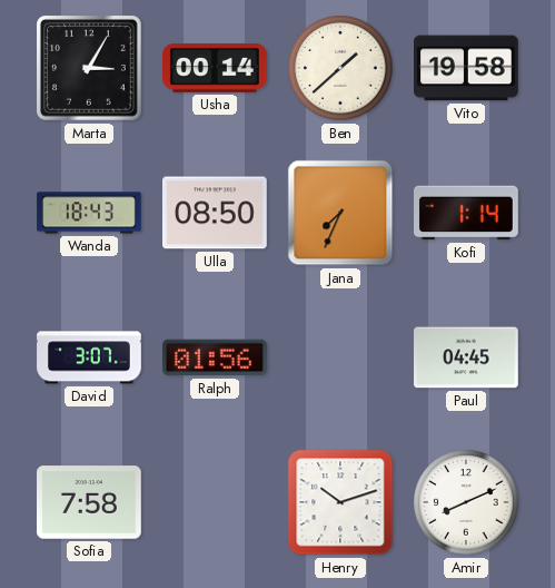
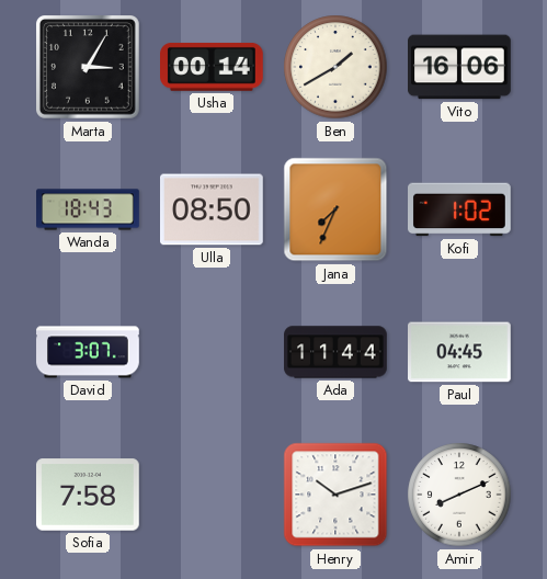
Ben: 1:38 -> 1:40 (335, 67)
Vito: 19:58 -> 16:06 (460, 67)
Kofi: 1:14 -> 1:02 (460, 209)
Ralph: 01:56 -> none (216, 357)
Ada: none -> 11:44 (335, 352)
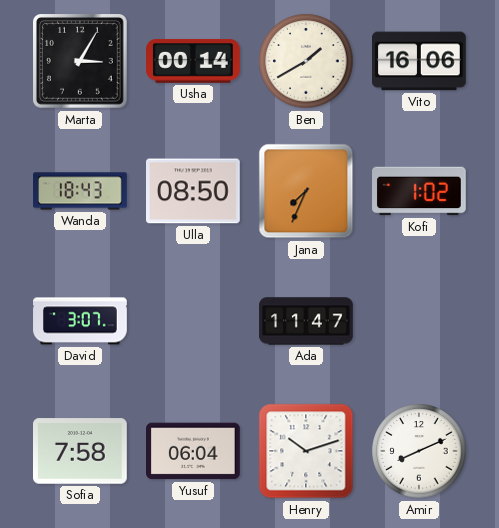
Ada: 11:44 -> 11:47 (306, 321)
Paul: 04:45 -> none (460, 352)
Yusuf: none -> 06:04 (194, 451)
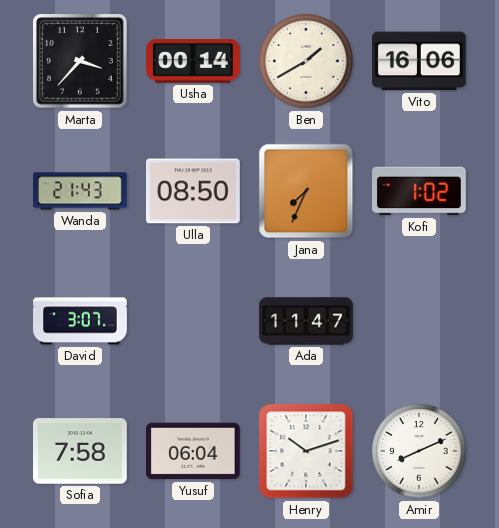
Marta: 3:05 -> 3:37 (81, 62)
Wanda: 18:43 -> 21:43 (80, 191)
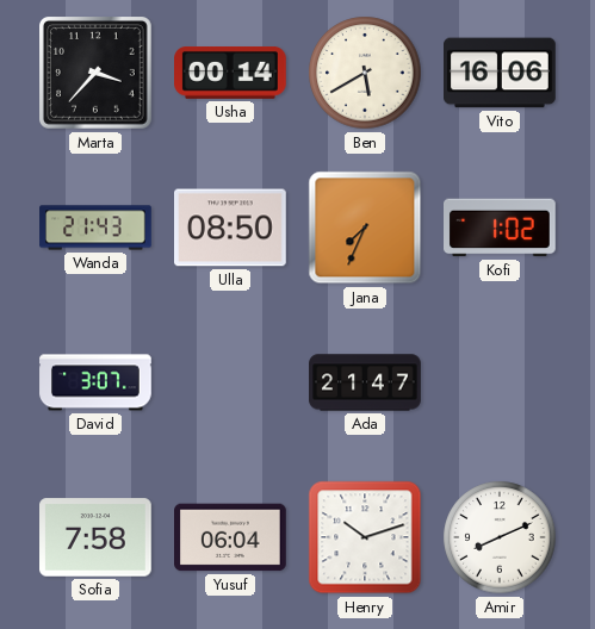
Ben: 1:40 -> 5:40 (365, 73)
Ada: 11:47 -> 21:47 (365, 382)
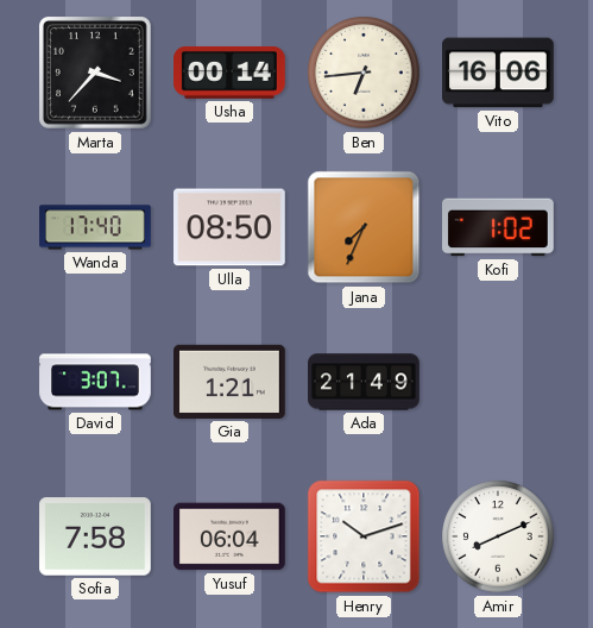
Ben: 5:40 -> 6:44 (364, 73)
Wanda: 21:43 -> 17:40 (95, 227)
Gia: none -> 1:21 (231, 382)
Ada: 21:47 -> 21:49 (364, 382)
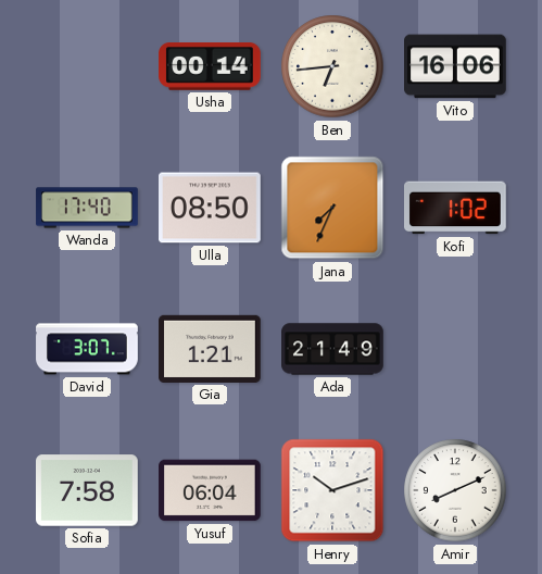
Marta: 3:37 -> none (96, 74)
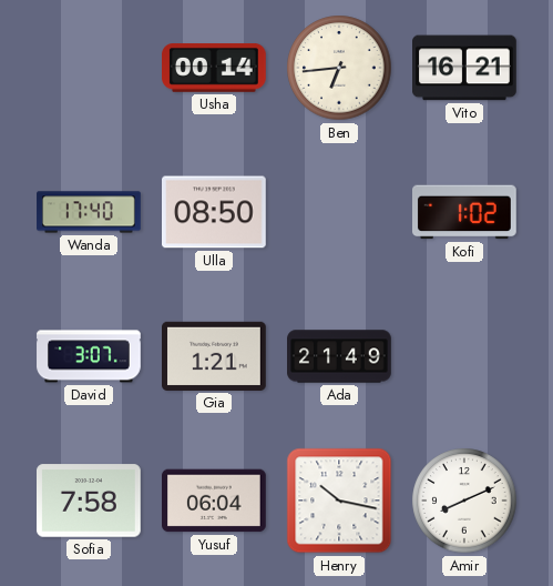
Vito: 16:06 -> 16:21 (465, 68)
Jana: 7:34 -> none (332, 208)
Henry: 10:12 -> 10:17 (339, 501)
